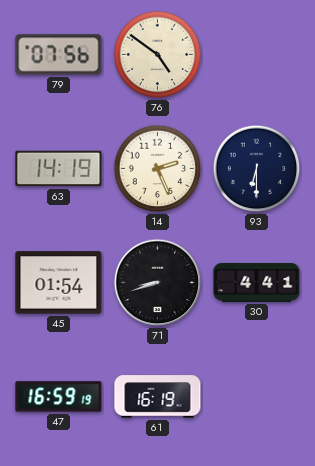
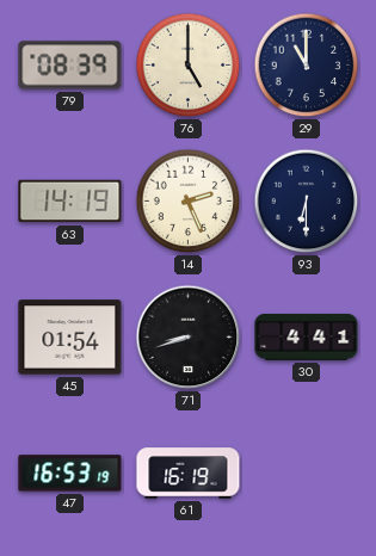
79: 07:56 -> 08:39 (70, 66)
76: 4:51 -> 5:00 (189, 66)
29: none -> 11:00 (307, 66)
47: 16:59 -> 16:53 (70, 474)
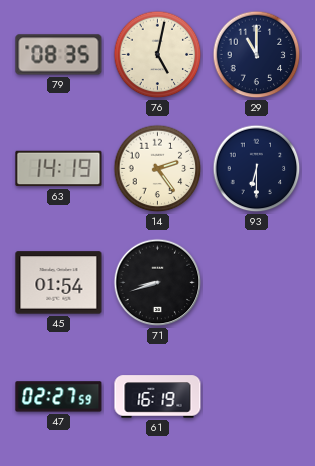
79: 08:39 -> 08:35 (59, 55)
76: 5:00 -> 5:02 (158, 55)
14: 2:26 -> 2:24 (158, 169)
30: 4:41 -> none (307, 336)
47: 16:53 -> 02:27 (59, 397)
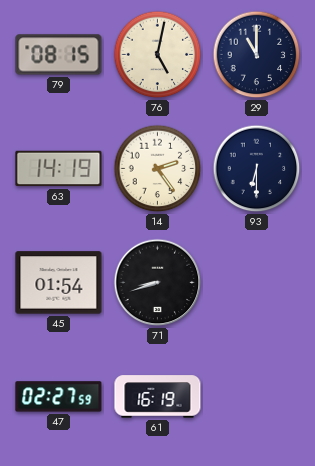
79: 08:35 -> 08:15 (59, 55)
